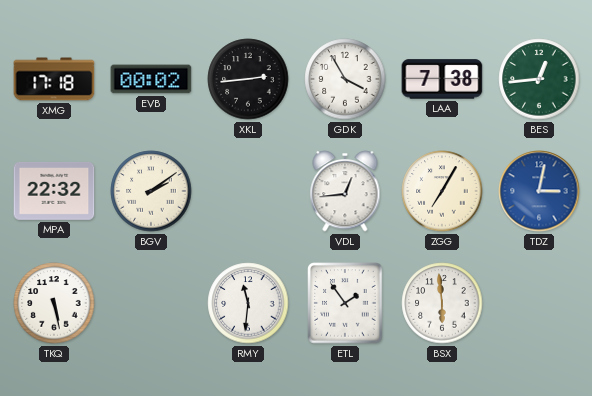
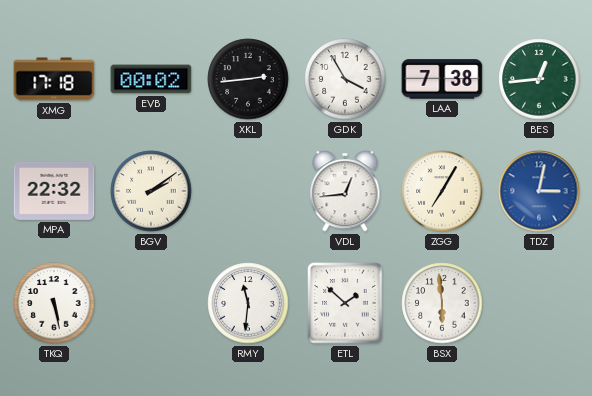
ETL: 1:54 -> 1:52 (345, 303)
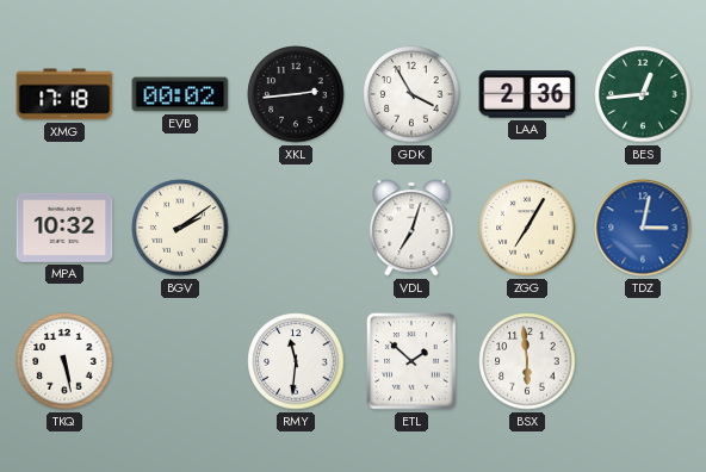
LAA: 7:38 -> 2:36 (527, 94)
MPA: 22:32 -> 10:32 (64, 228)
VDL: 12:44 -> 7:03 (411, 228)
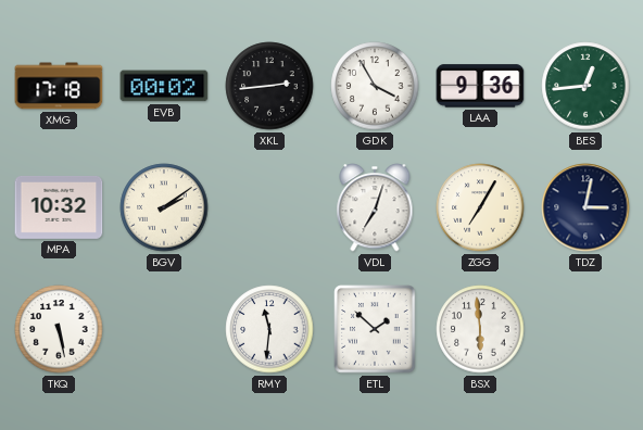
LAA: 2:36 -> 9:36 (480, 86)
TDZ dial: blue -> navy (585, 207)
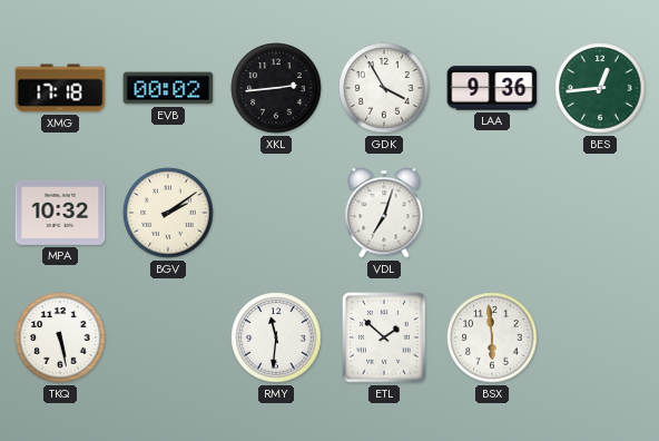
ZGG: 7:05 -> none (480, 207)
TDZ: 3:02 -> none (585, 207)
